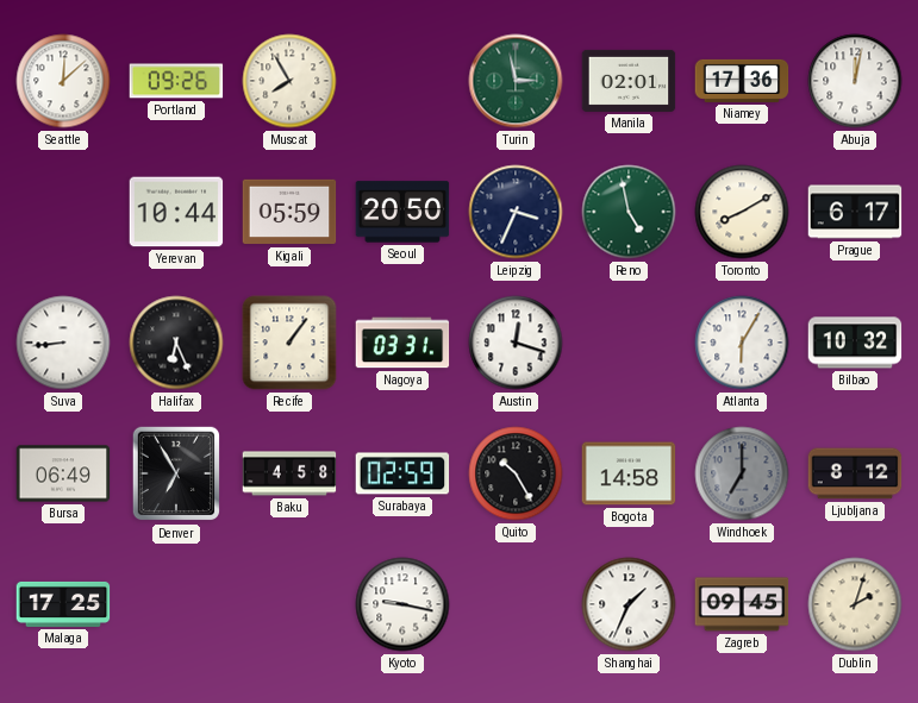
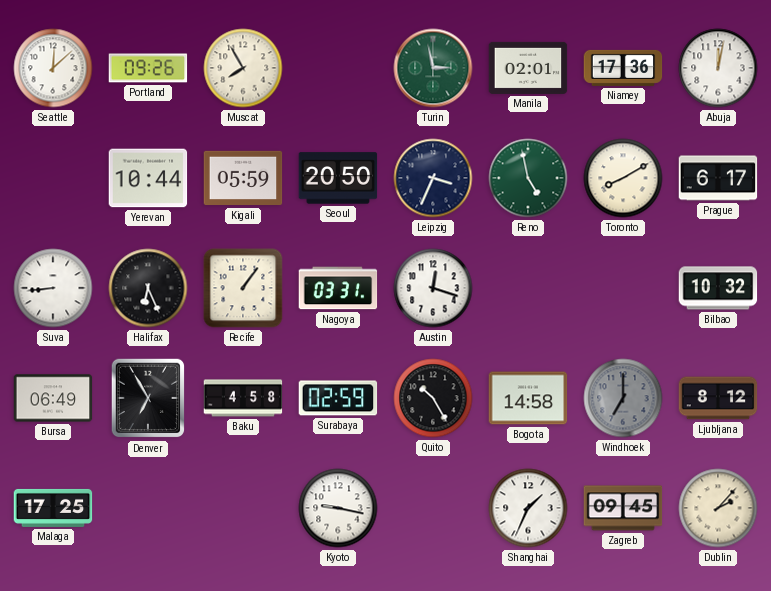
Atlanta: 6:05 -> none (742, 343)
Dublin: 2:03 -> 2:07 (718, 508)
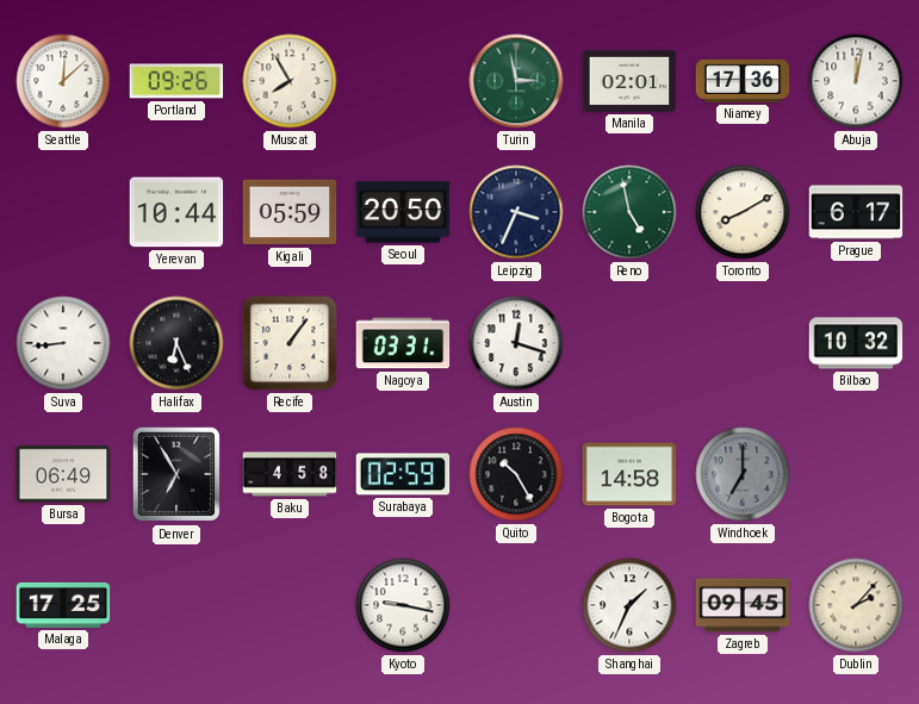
Ljubljana: 8:12 -> none (718, 398)
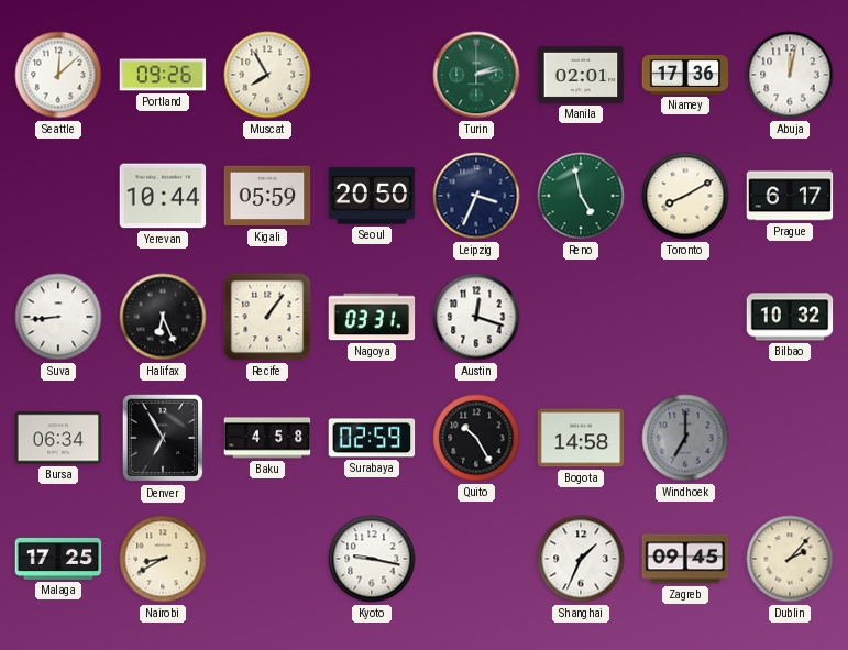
Turin: 2:58 -> 2:13 (476, 75)
Bursa: 06:49 -> 06:34 (58, 438)
Nairobi: none -> 8:40 (163, 559)
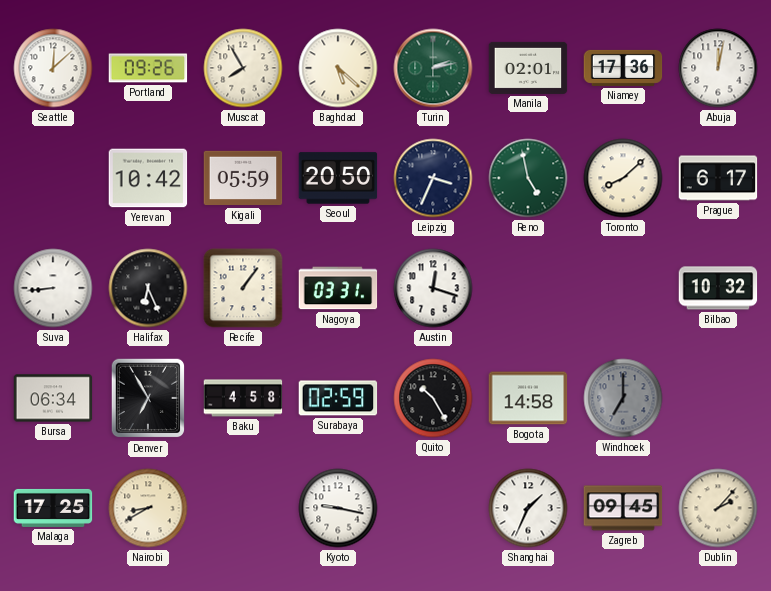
Baghdad: none -> 5:22 (338, 68)
Yerevan: 10:44 -> 10:42 (148, 178)
Toronto: 8:10 -> 8:08 (623, 178)
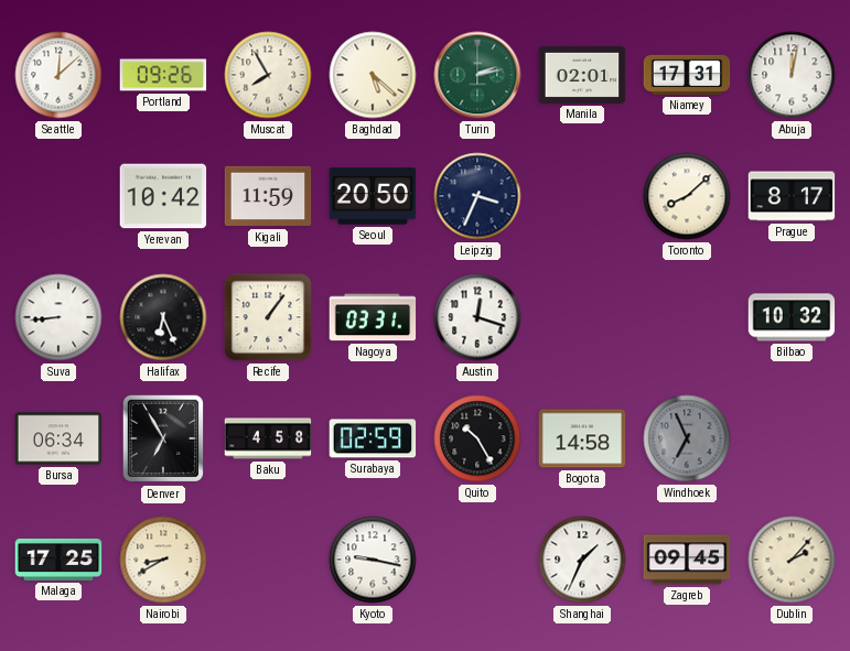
Niamey: 17:36 -> 17:31 (687, 75)
Kigali: 05:59 -> 11:59 (268, 196)
Reno: 4:58 -> none (528, 178)
Prague: 6:17 -> 8:17 (792, 196)
Windhoek: 7:00 -> 6:56 (687, 438)
